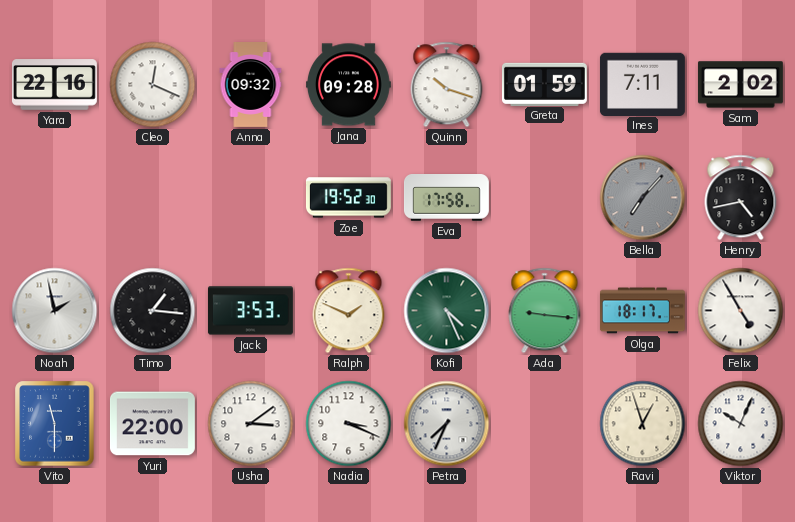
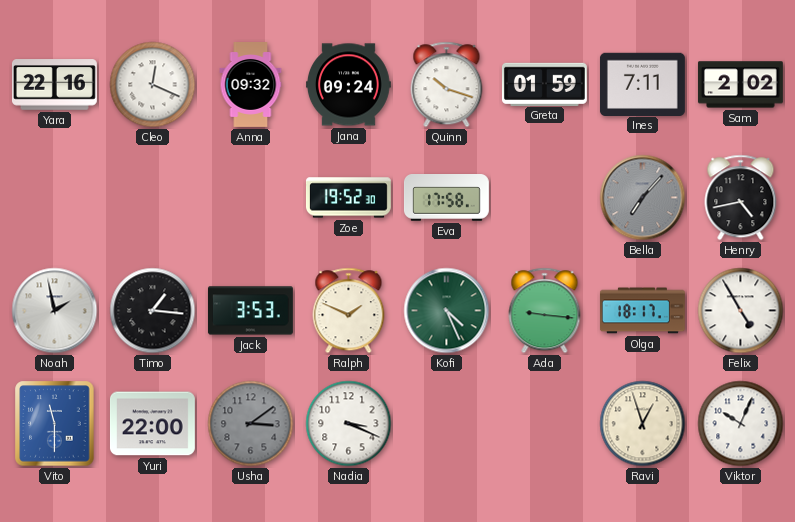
Jana: 09:28 -> 09:24 (348, 85)
Usha dial: white -> grey (251, 424)
Petra: 7:34 -> none (447, 424)
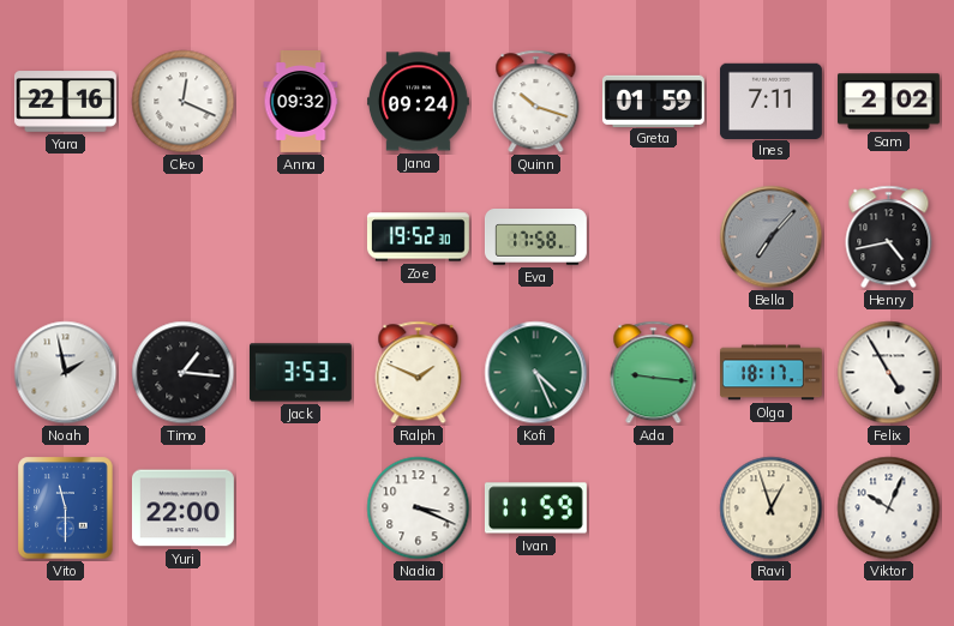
Usha: 3:09 -> none (251, 424)
Ivan: none -> 11:59 (535, 508)
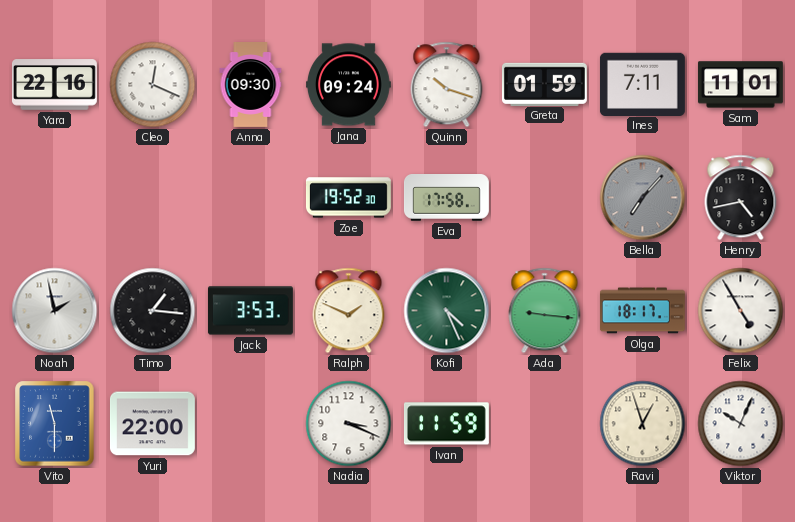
Anna: 09:32 -> 09:30 (251, 85)
Sam: 2:02 -> 11:01 (740, 85)
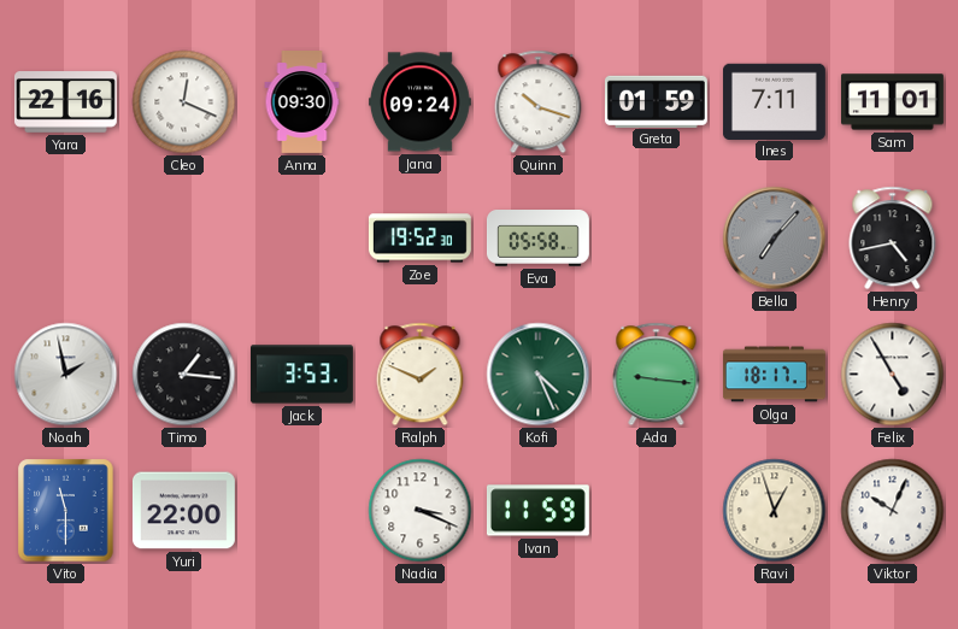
Eva: 17:58 -> 05:58 (537, 239)
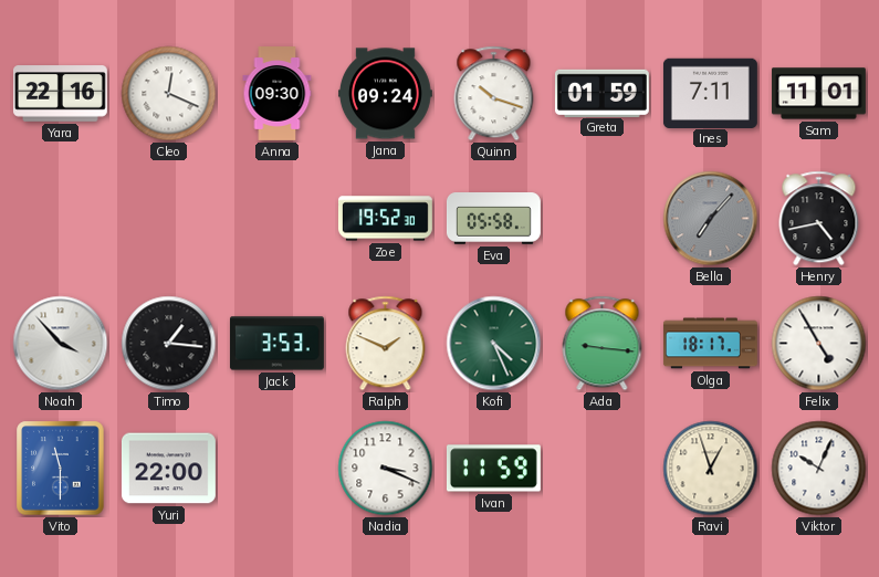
Noah: 1:58 -> 3:53 (61, 344)
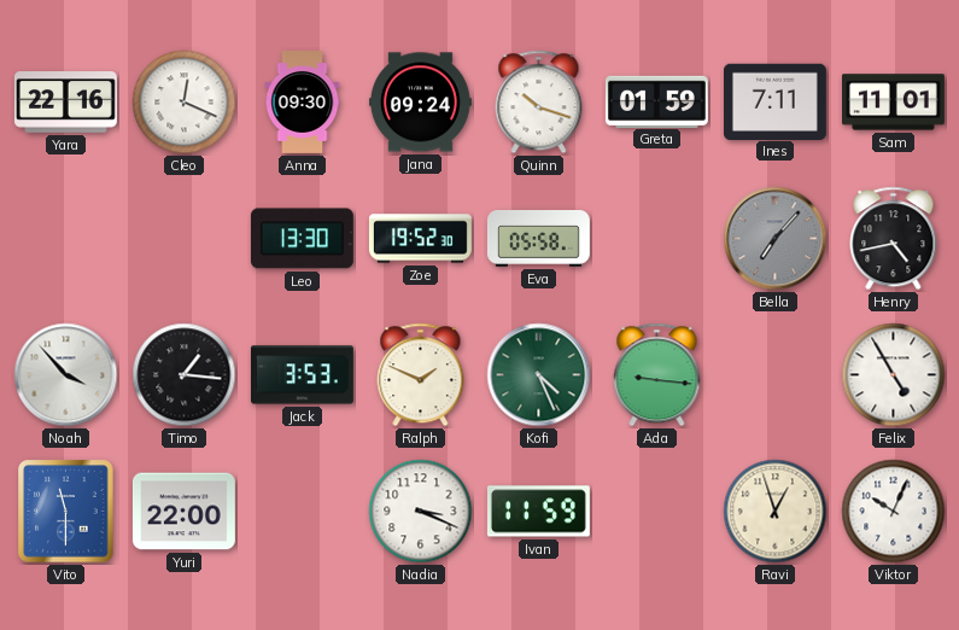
Leo: none -> 13:30 (302, 239)
Olga: 18:17 -> none (710, 344)
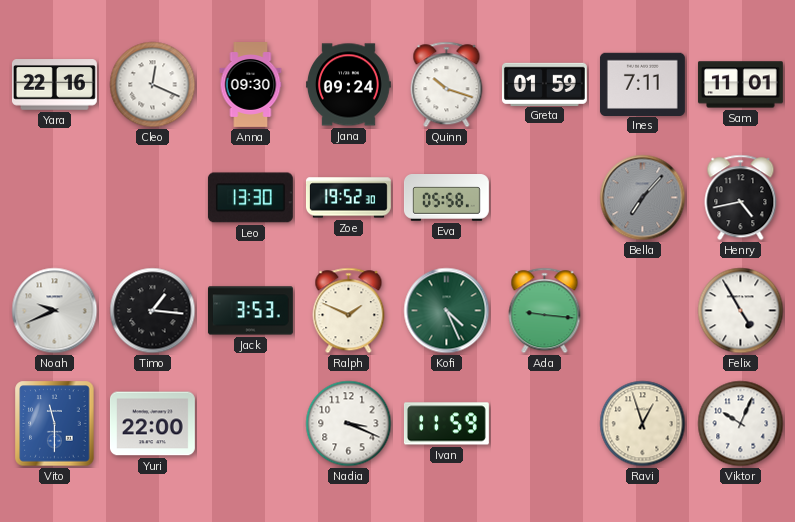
Noah: 3:53 -> 9:41 (55, 311)
